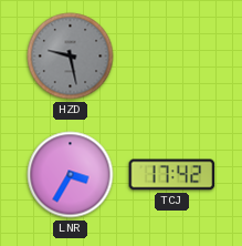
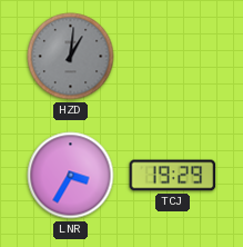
HZD: 9:28 -> 1:01 (71, 57)
TCJ: 17:42 -> 19:29 (173, 176)
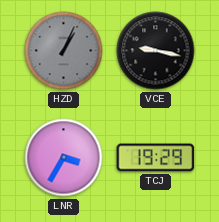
HZD: 1:01 -> 1:04 (64, 51)
VCE: none -> 9:17 (156, 51)
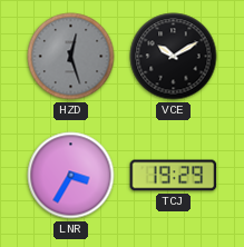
HZD: 1:04 -> 12:27 (71, 57)
VCE: 9:17 -> 10:10 (174, 57)
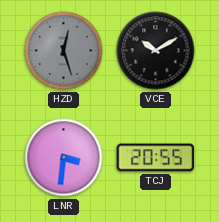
LNR: 3:35 -> 3:31 (64, 158)
TCJ: 19:29 -> 20:55 (156, 158)
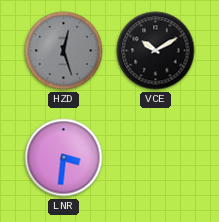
TCJ: 20:55 -> none (156, 158)
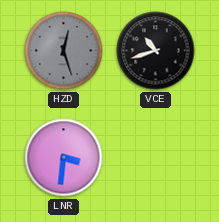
VCE: 10:10 -> 10:42 (156, 51)
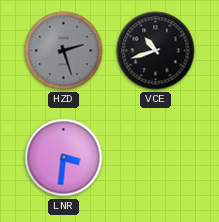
HZD: 12:27 -> 2:27 (64, 51)
